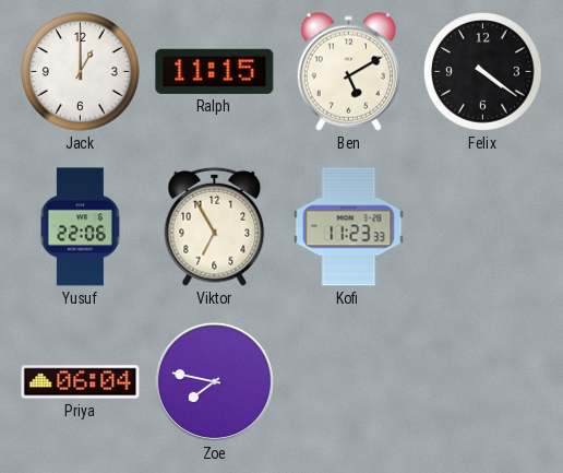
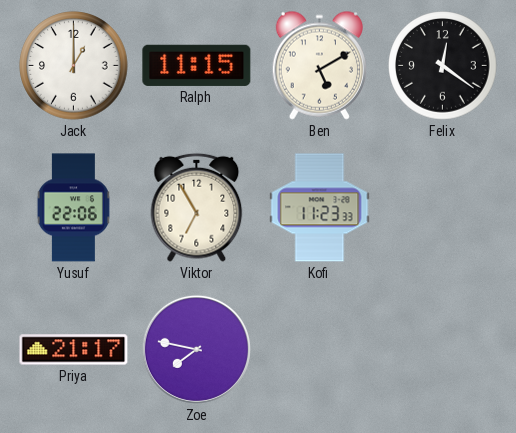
Felix: 4:21 -> 12:21 (443, 66)
Priya: 06:04 -> 21:17 (74, 350)
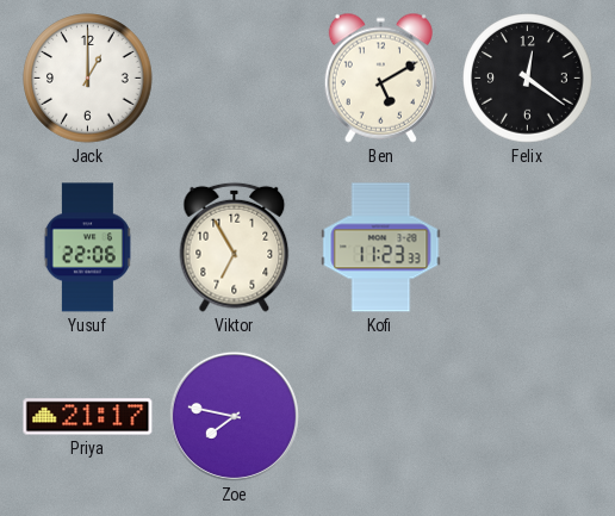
Ralph: 11:15 -> none (197, 65)
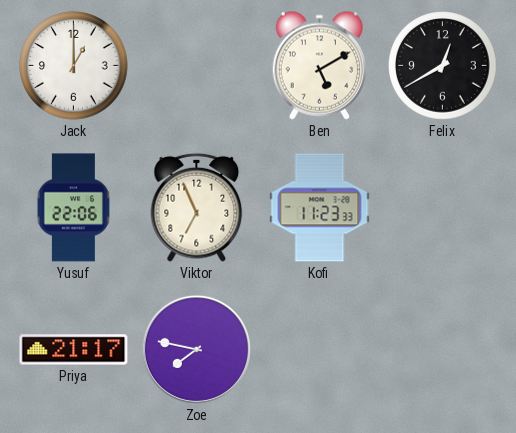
Felix: 12:21 -> 12:40 (443, 66)
Viktor: 6:55 -> 6:56 (197, 207)
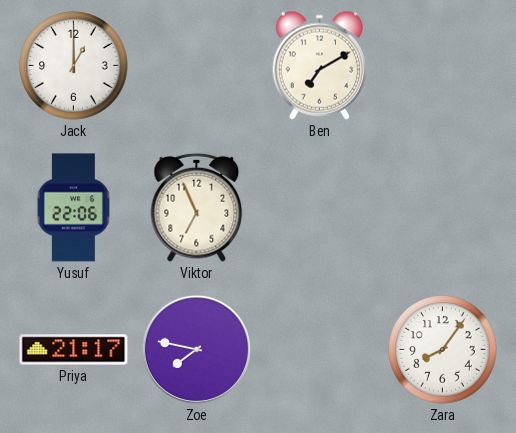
Ben: 5:10 -> 7:10 (319, 65)
Felix: 12:40 -> none (443, 66)
Kofi: 11:23 -> none (320, 208)
Zara: none -> 8:06 (443, 350)
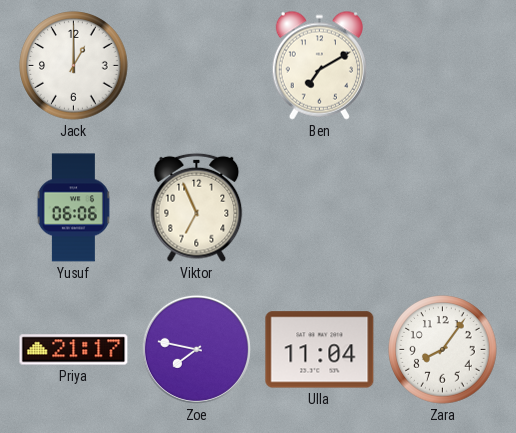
Yusuf: 22:06 -> 06:06 (73, 208)
Ulla: none -> 11:04 (320, 350)
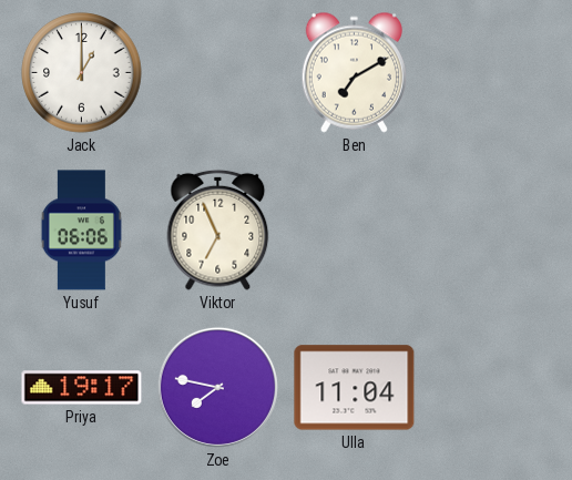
Priya: 21:17 -> 19:17 (82, 388)
Zara: 8:06 -> none (443, 350)
